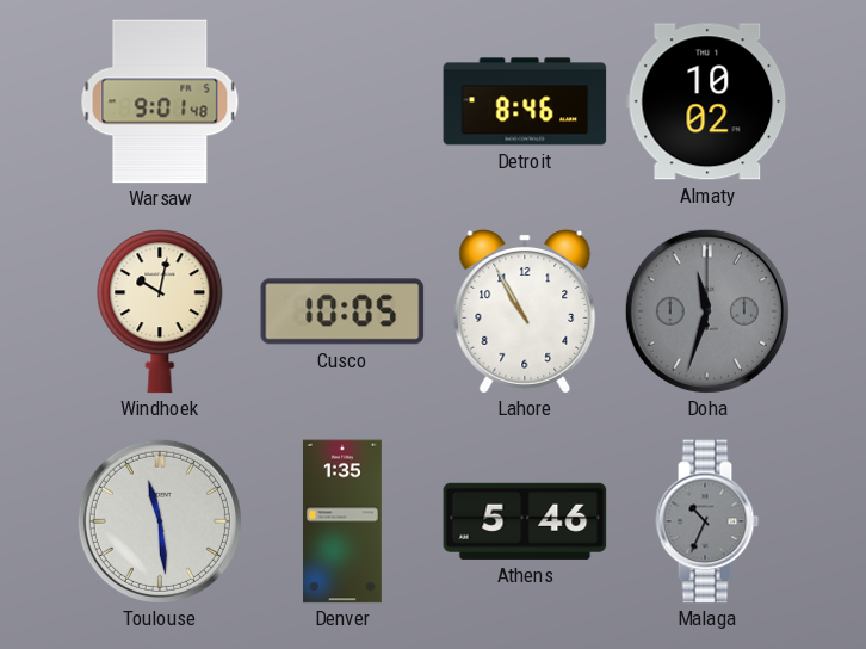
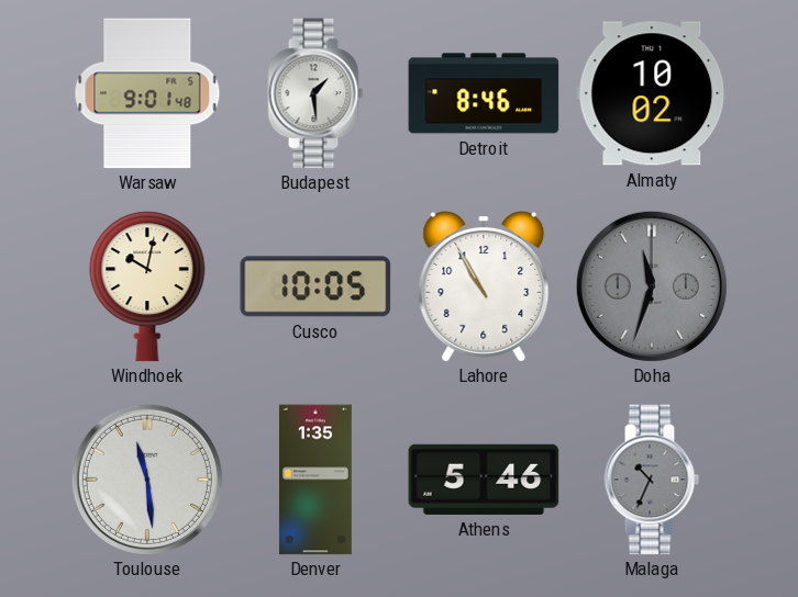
Budapest: none -> 1:29 (315, 93)
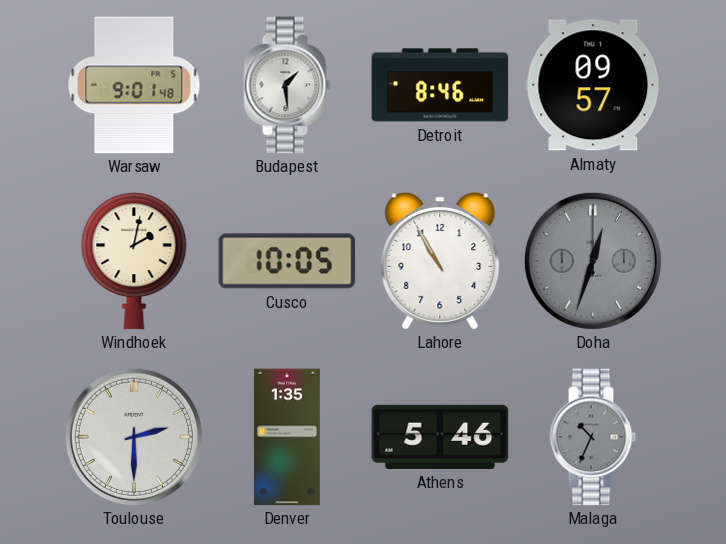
Almaty: 10:02 -> 09:57 (593, 85)
Windhoek: 10:02 -> 2:02 (134, 261)
Doha: 11:33 -> 12:33 (593, 261)
Toulouse: 11:29 -> 2:30 (134, 437)
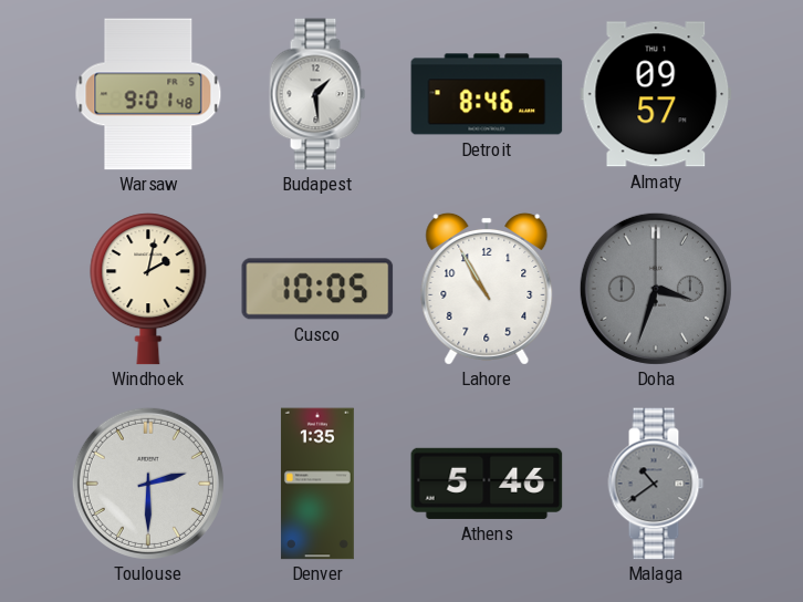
Doha: 12:33 -> 3:33 (656, 289)
Malaga: 10:34 -> 10:39 (656, 484)
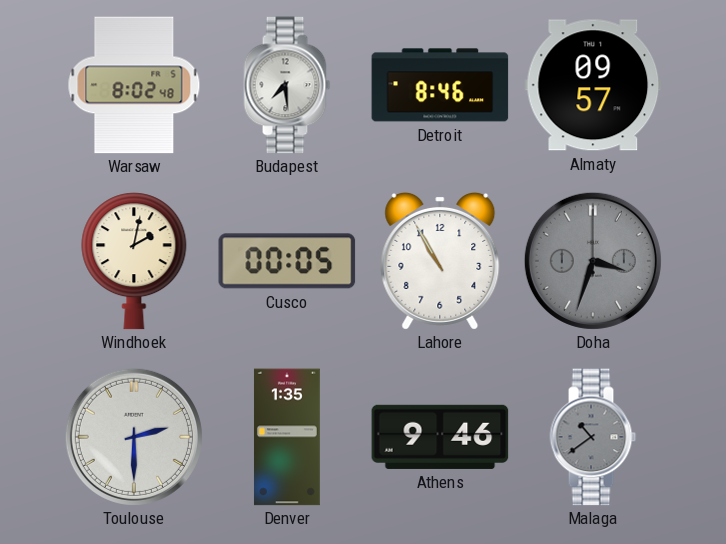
Warsaw: 9:01 -> 8:02 (134, 85)
Budapest: 1:29 -> 7:29 (287, 85)
Cusco: 10:05 -> 00:05 (287, 261)
Athens: 5:46 -> 9:46 (440, 437)
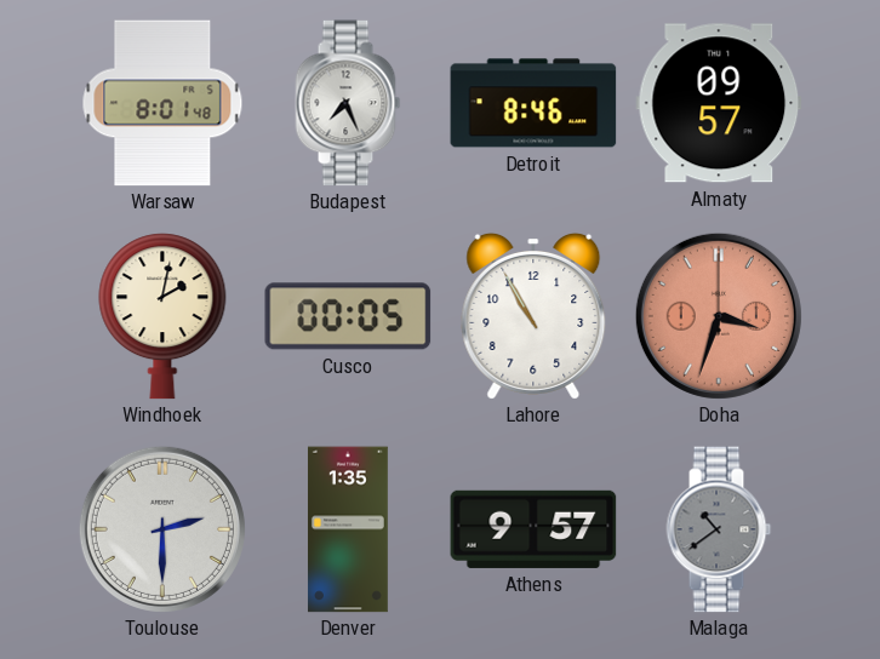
Warsaw: 8:02 -> 8:01 (162, 103)
Budapest: 7:29 -> 7:26 (348, 103)
Doha dial: grey -> salmon (719, 316)
Athens: 9:46 -> 9:57 (533, 529)
